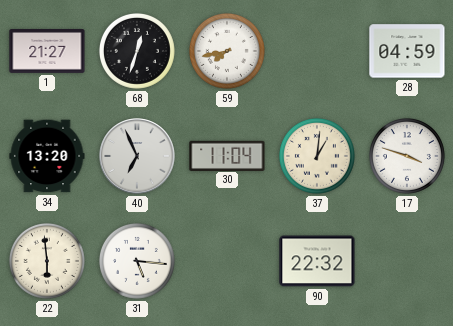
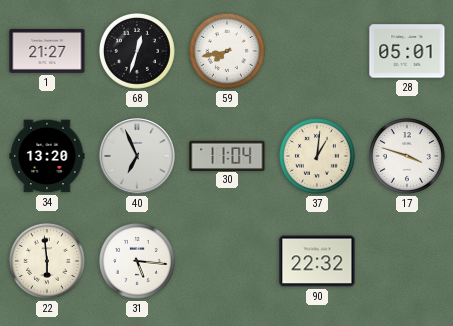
28: 04:59 -> 05:01 (407, 51)
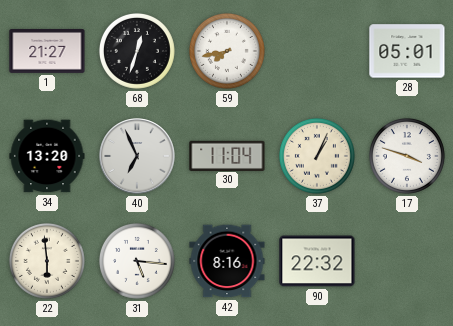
37: 1:01 -> 1:04 (317, 156)
42: none -> 8:16 (227, 261)
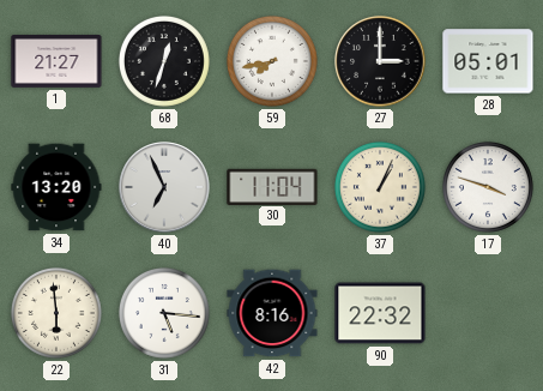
27: none -> 3:00 (380, 61)
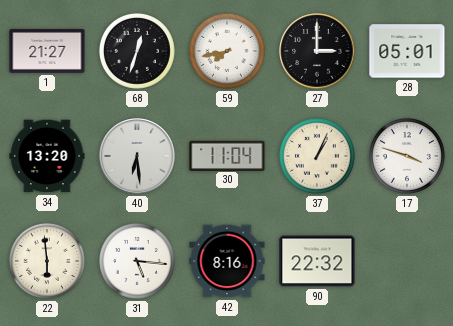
40: 6:56 -> 6:29 (137, 156)
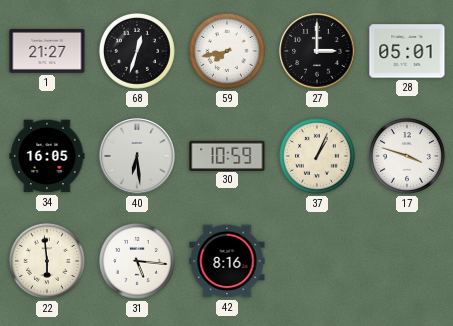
34: 13:20 -> 16:05 (47, 156)
30: 11:04 -> 10:59 (227, 155)
90: 22:32 -> none (317, 261)
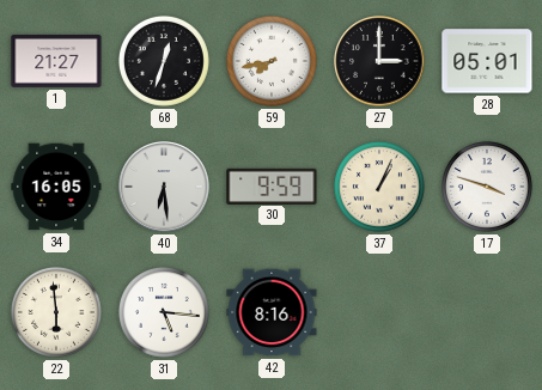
30: 10:59 -> 9:59 (272, 185)
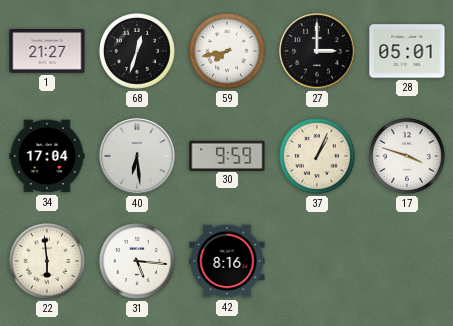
34: 16:05 -> 17:04 (47, 156)
